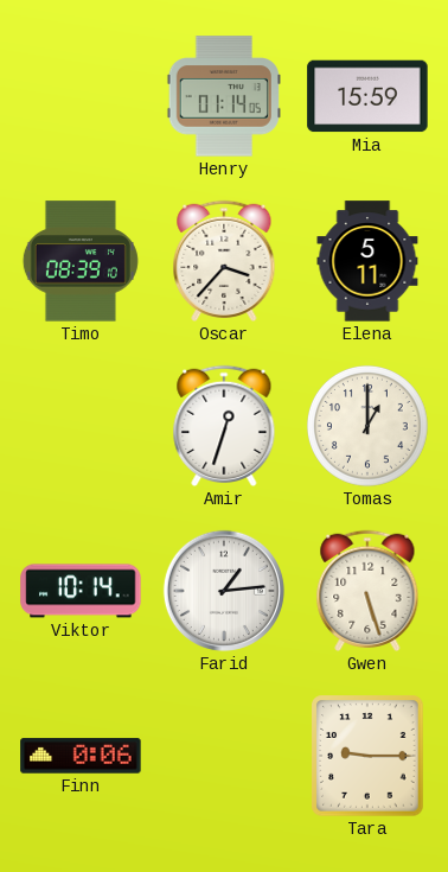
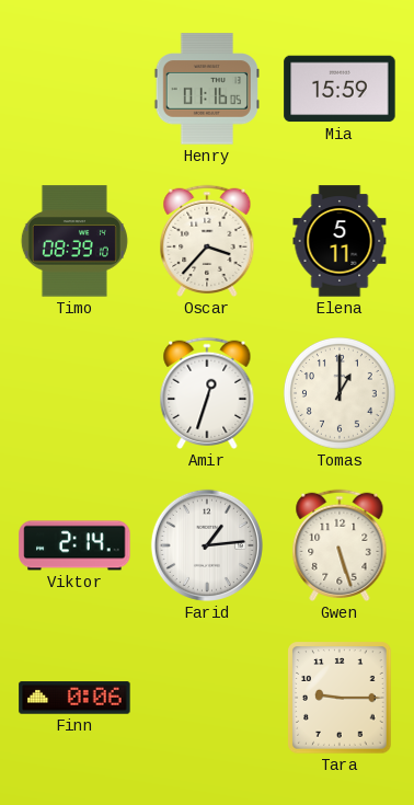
Henry: 01:14 -> 01:16 (206, 89)
Viktor: 10:14 -> 2:14 (74, 545)
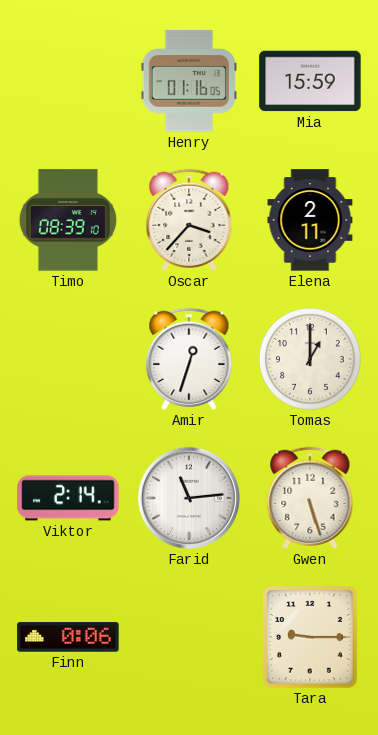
Elena: 5:11 -> 2:11 (310, 220)
Farid: 1:14 -> 11:14 (189, 498)
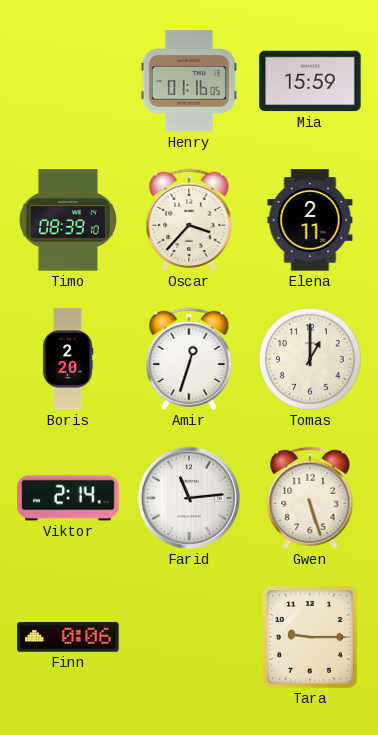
Boris: none -> 2:20 (68, 359)
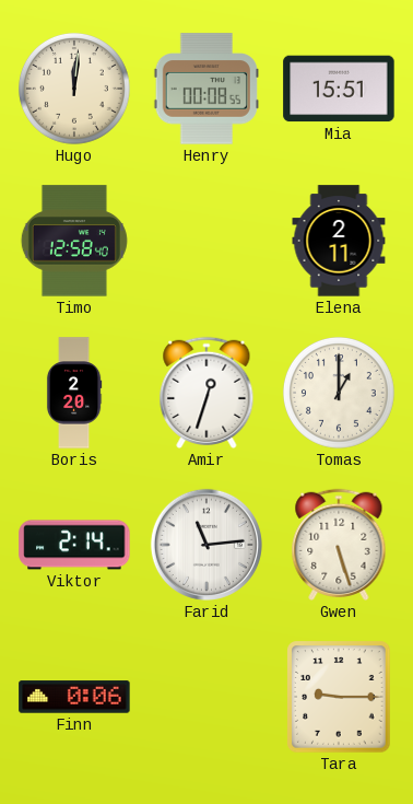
Hugo: none -> 12:01 (74, 89)
Henry: 01:16 -> 00:08 (205, 89)
Mia: 15:59 -> 15:51 (339, 89)
Timo: 08:39 -> 12:58 (74, 241)
Oscar: 3:37 -> none (189, 220)
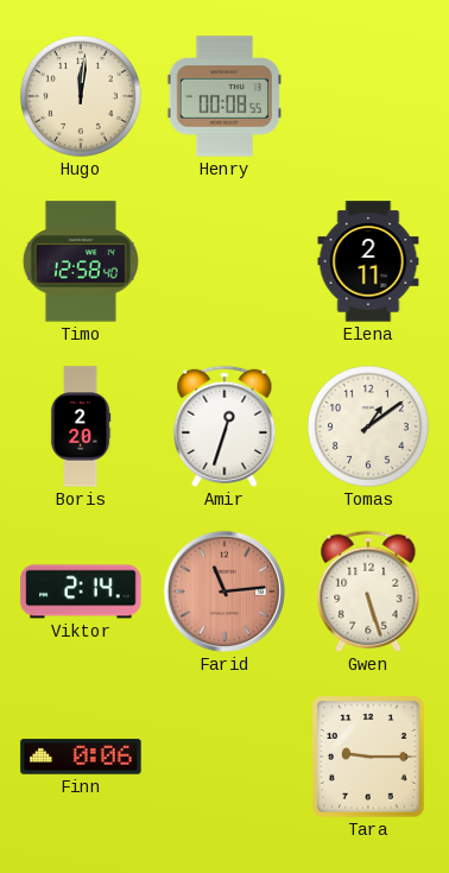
Mia: 15:51 -> none (339, 89)
Tomas: 1:00 -> 1:09 (368, 426)
Farid dial: white -> salmon (224, 592)
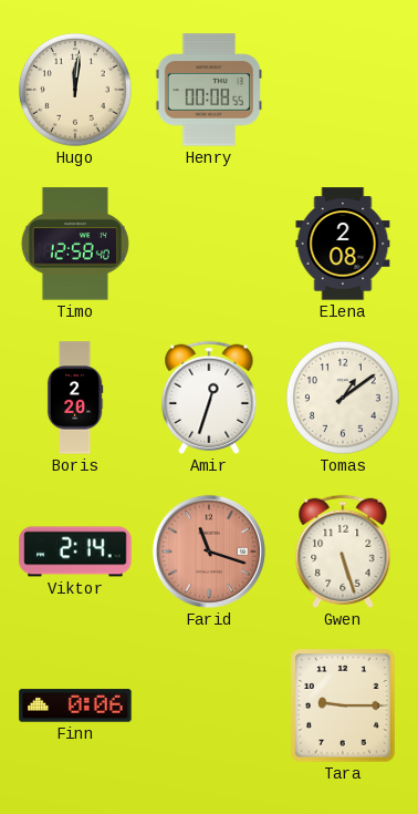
Elena: 2:11 -> 2:08 (343, 244)
Farid: 11:14 -> 11:18 (209, 552)
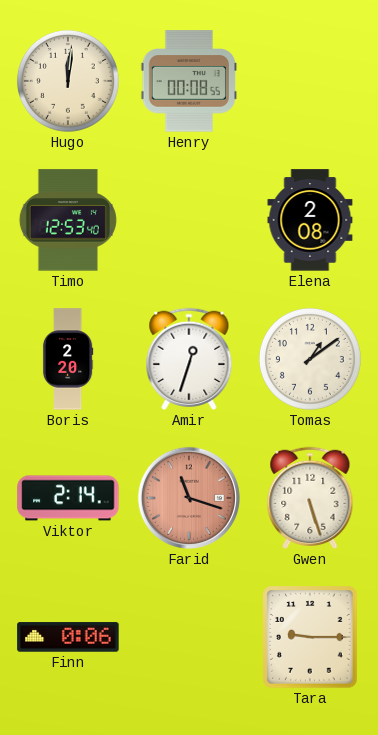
Timo: 12:58 -> 12:53 (68, 220)
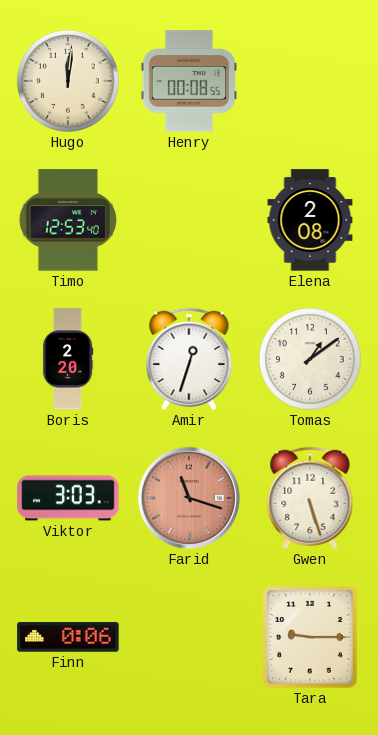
Viktor: 2:14 -> 3:03 (68, 498)
